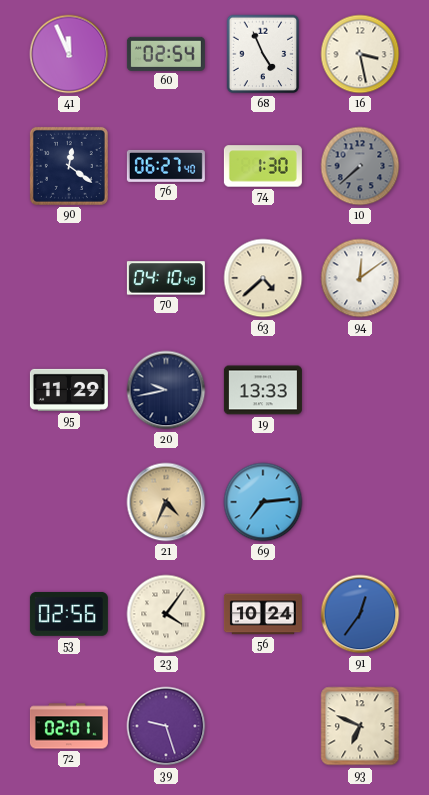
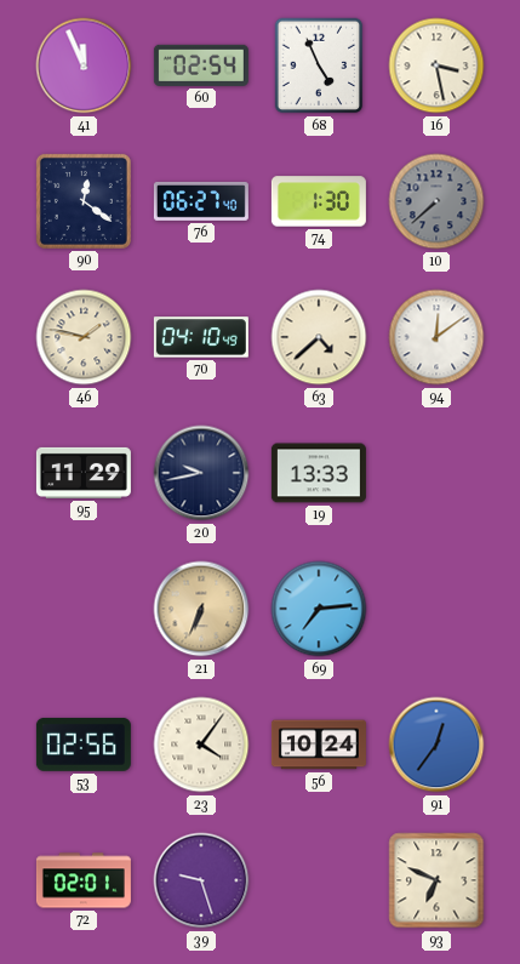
46: none -> 1:47 (84, 337)
21: 4:34 -> 6:34 (201, 609)
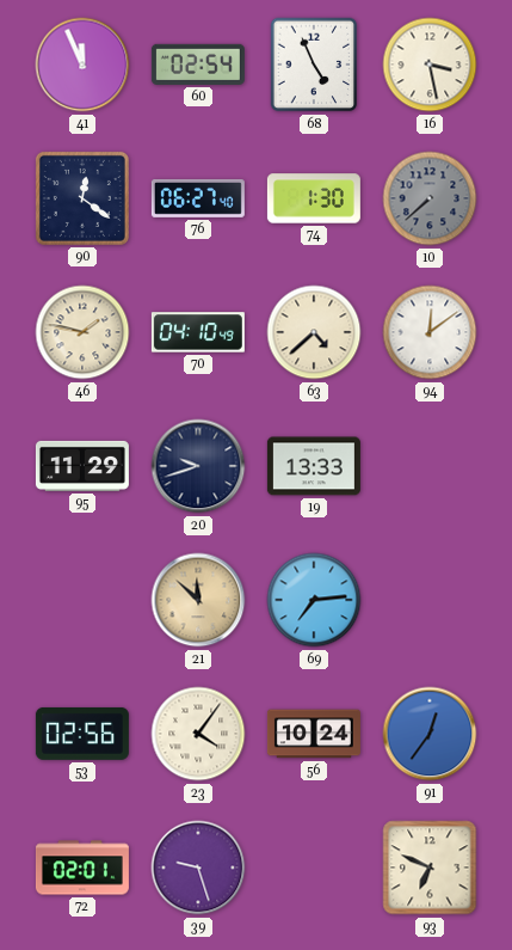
20: 9:43 -> 9:42 (198, 466)
21: 6:34 -> 11:52 (198, 600)
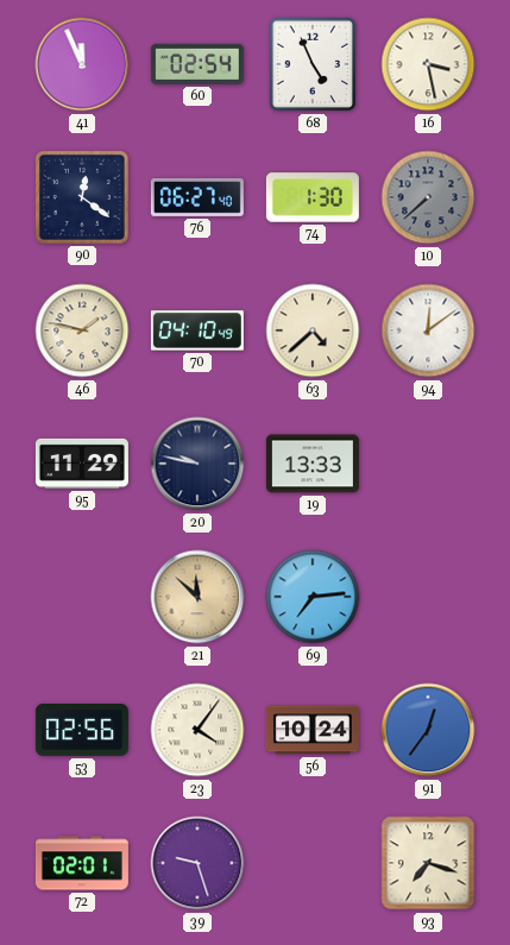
20: 9:42 -> 9:47 (197, 464)
93: 6:49 -> 7:18 (428, 863)
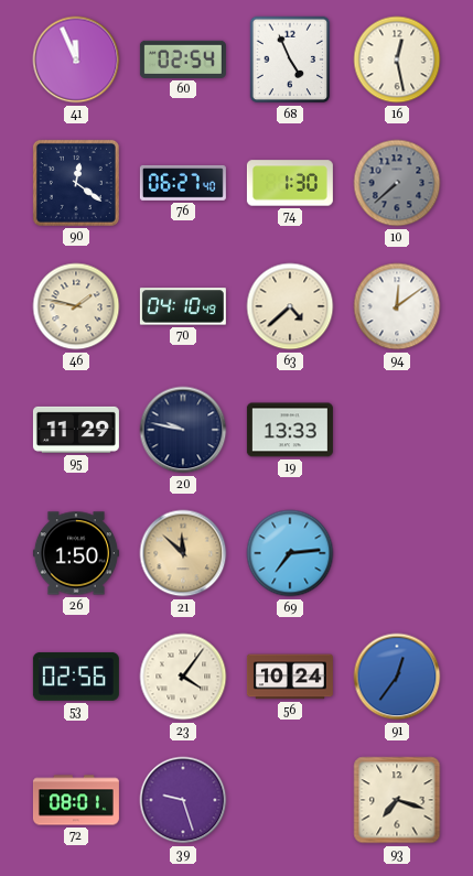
16: 3:28 -> 12:28 (397, 60)
26: none -> 1:50 (76, 553)
72: 02:01 -> 08:01 (76, 800)
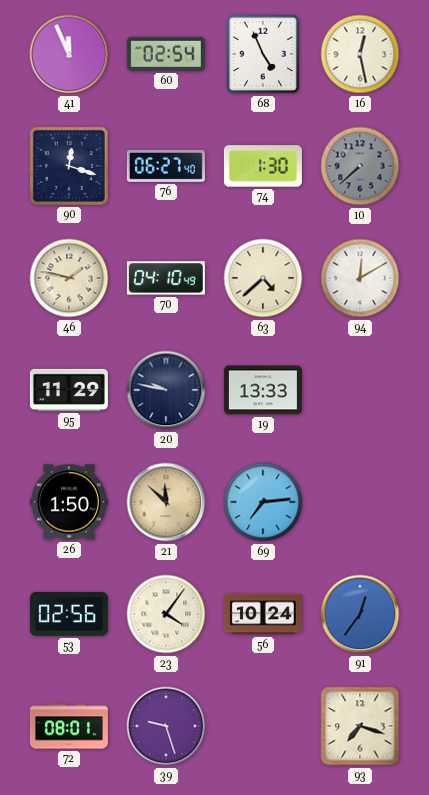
90: 12:21 -> 12:18 (69, 166)
94: 12:09 -> 12:10 (360, 278)
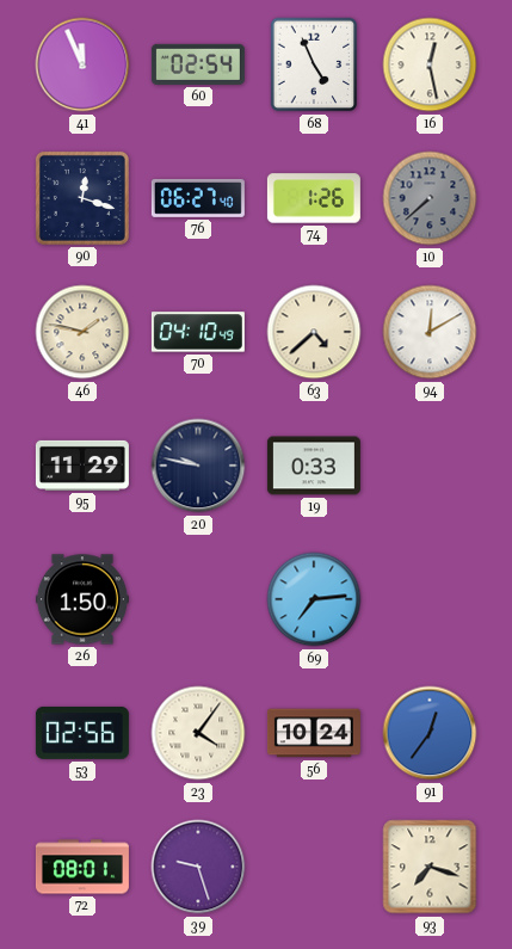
74: 1:30 -> 1:26 (314, 198)
19: 13:33 -> 0:33 (314, 466)
21: 11:52 -> none (166, 502)
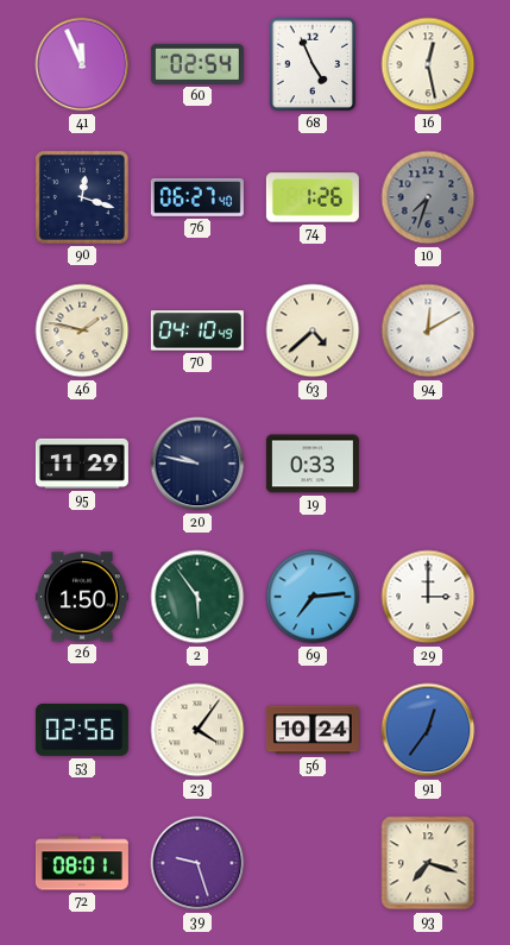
10: 7:38 -> 7:33 (428, 197)
2: none -> 5:54 (197, 597)
29: none -> 3:00 (428, 597)
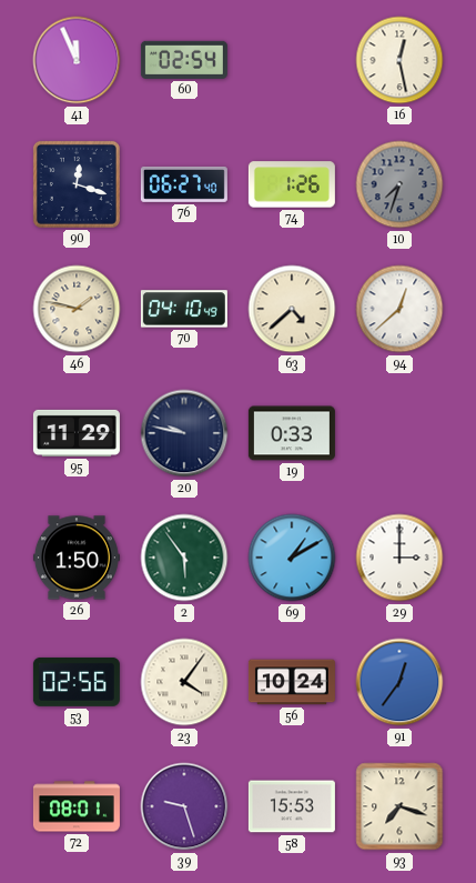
68: 4:56 -> none (313, 64)
94: 12:10 -> 12:38 (399, 309)
69: 7:14 -> 1:10 (292, 558)
58: none -> 15:53 (292, 806)
